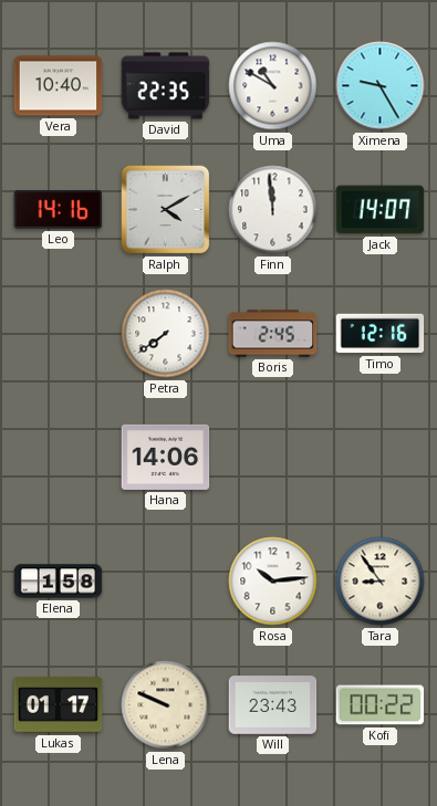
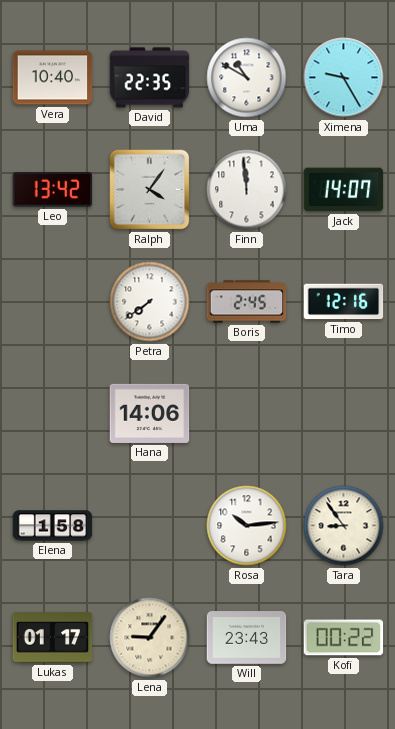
Leo: 14:16 -> 13:42 (53, 190)
Ralph: 4:10 -> 4:06 (150, 190)
Lena: 9:49 -> 9:06 (150, 638)
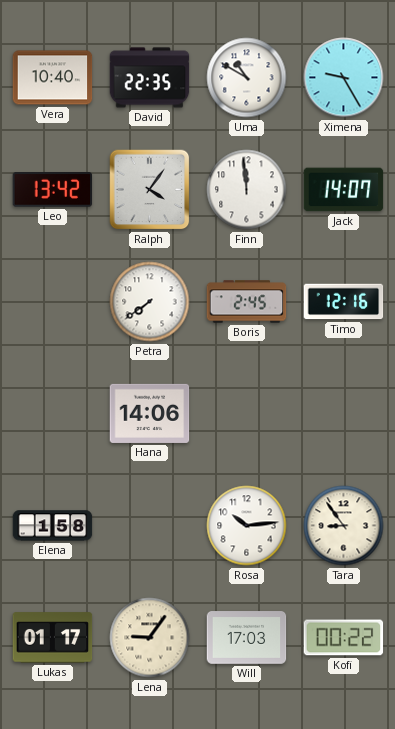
Will: 23:43 -> 17:03 (247, 638)
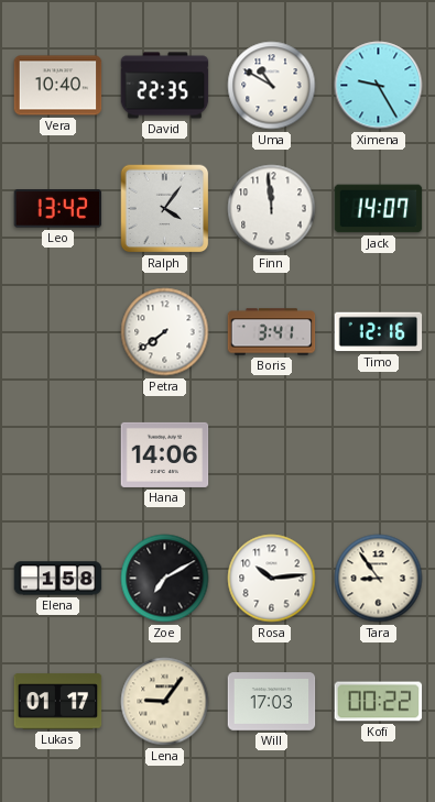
Boris: 2:45 -> 3:41 (272, 332)
Zoe: none -> 7:10 (165, 579)
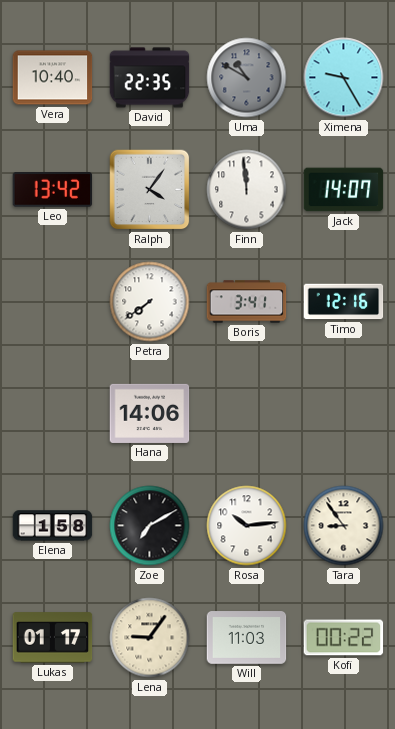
Uma dial: white -> grey (247, 78)
Will: 17:03 -> 11:03 (247, 638)
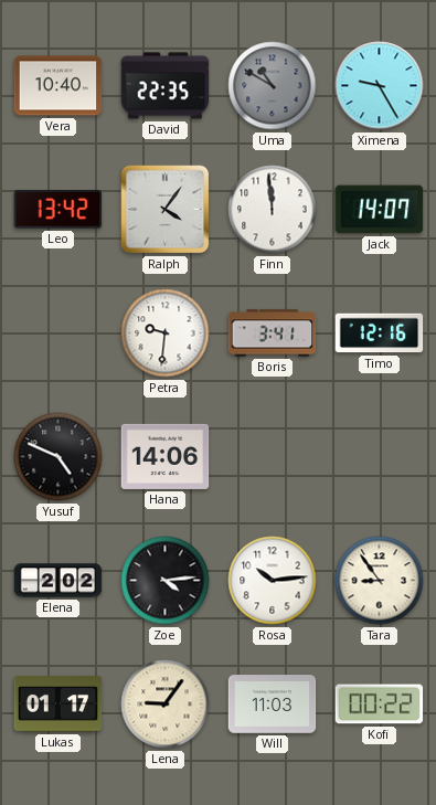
Petra: 7:39 -> 9:31 (166, 333)
Yusuf: none -> 4:49 (59, 457)
Elena: 1:58 -> 2:02 (59, 581)
Zoe: 7:10 -> 4:14 (166, 581)
